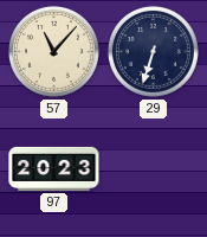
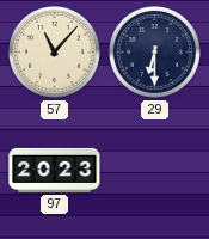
29: 6:33 -> 6:30 (154, 51)
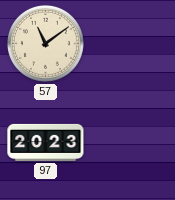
57: 11:07 -> 11:09 (45, 43)
29: 6:30 -> none (154, 51)
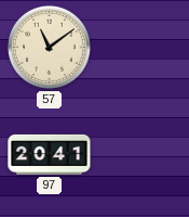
97: 20:23 -> 20:41 (50, 154)
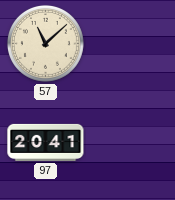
57: 11:09 -> 11:08 (45, 43)
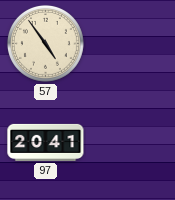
57: 11:08 -> 4:54 (45, 43)
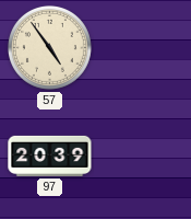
97: 20:41 -> 20:39 (50, 155)
